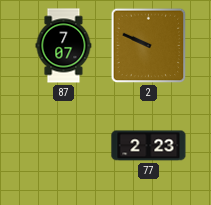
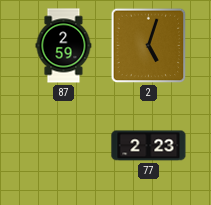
87: 7:07 -> 2:59 (64, 46)
2: 9:49 -> 5:03 (149, 46)
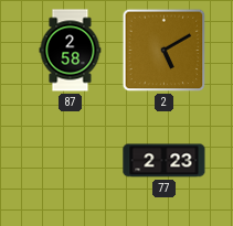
87: 2:59 -> 2:58 (71, 51)
2: 5:03 -> 5:10 (165, 51)
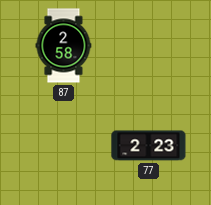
2: 5:10 -> none (165, 51)
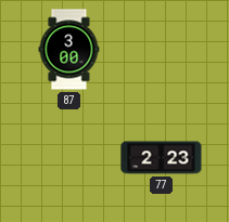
87: 2:58 -> 3:00 (69, 50)
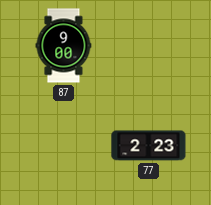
87: 3:00 -> 9:00 (64, 46)
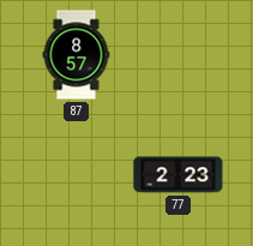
87: 9:00 -> 8:57 (77, 55)
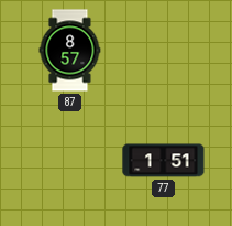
77: 2:23 -> 1:51 (164, 161)
